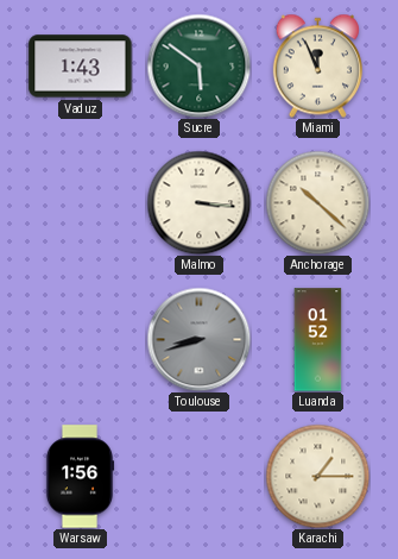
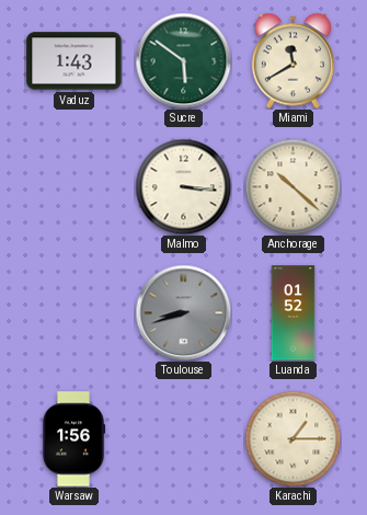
Miami: 11:56 -> 11:40 (293, 60)
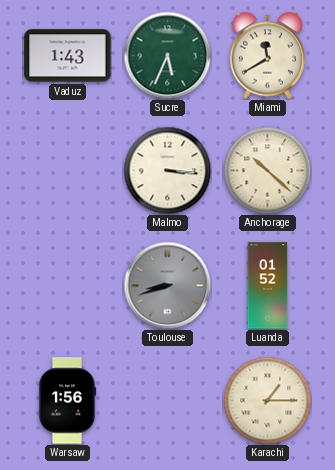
Sucre: 5:51 -> 5:34 (167, 55)
